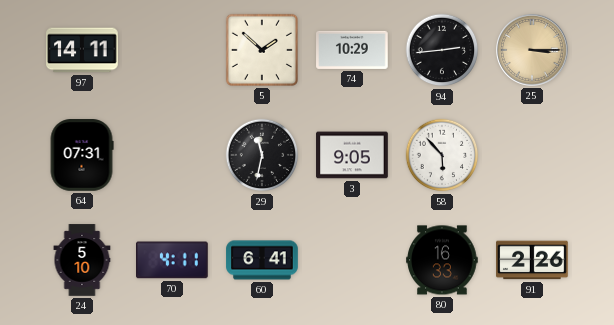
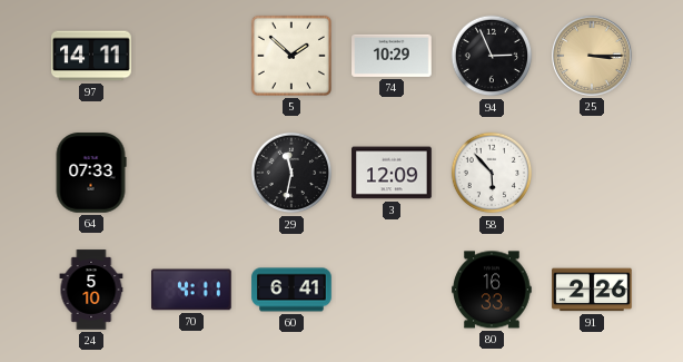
94: 2:44 -> 2:56 (492, 56)
64: 07:31 -> 07:33 (91, 173)
3: 9:05 -> 12:09 (392, 173)
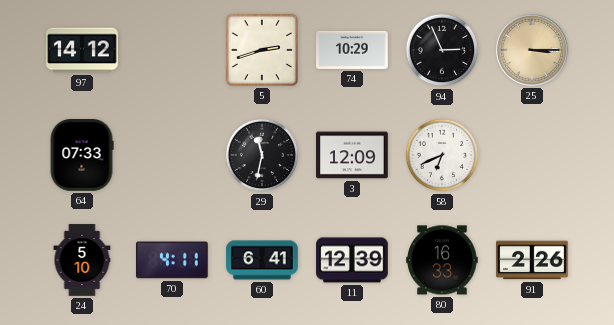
97: 14:11 -> 14:12 (82, 50)
5: 1:52 -> 2:42 (262, 50)
58: 5:53 -> 6:41 (442, 155)
11: none -> 12:39 (352, 260)
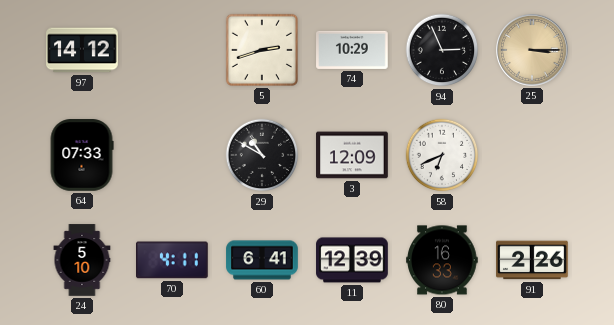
29: 11:32 -> 10:50 (262, 155)
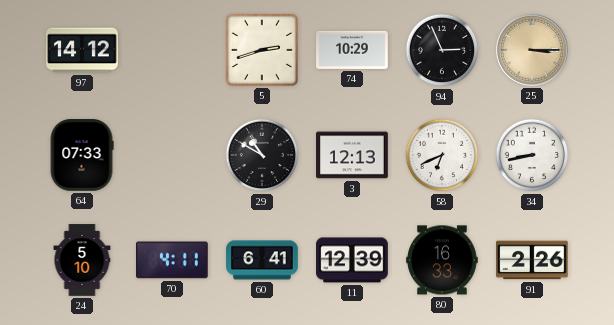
3: 12:09 -> 12:13 (352, 155)
34: none -> 8:43 (532, 155)
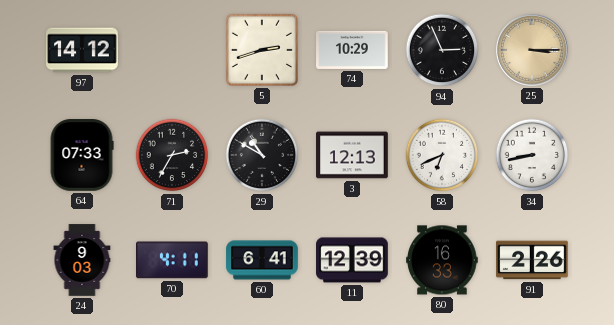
71: none -> 2:35 (172, 155)
24: 5:10 -> 9:03 (82, 260)
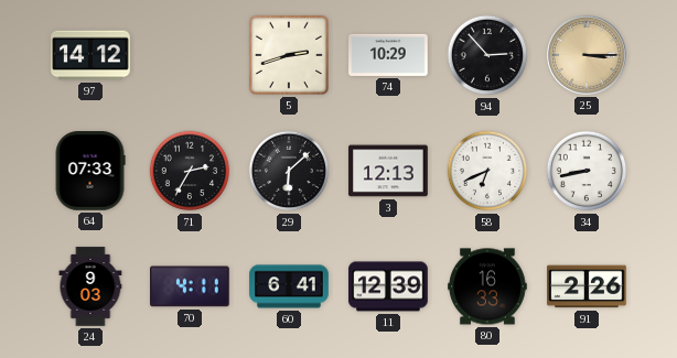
94: 2:56 -> 2:53 (487, 55)
29: 10:50 -> 6:08 (289, 171)
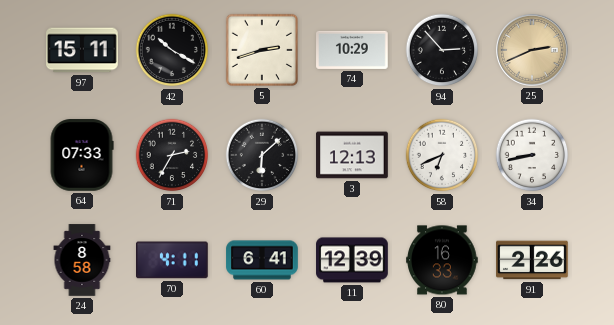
97: 14:12 -> 15:11 (82, 50)
42: none -> 10:20 (172, 50)
25: 3:15 -> 2:41 (533, 51)
24: 9:03 -> 8:58 (82, 260)
